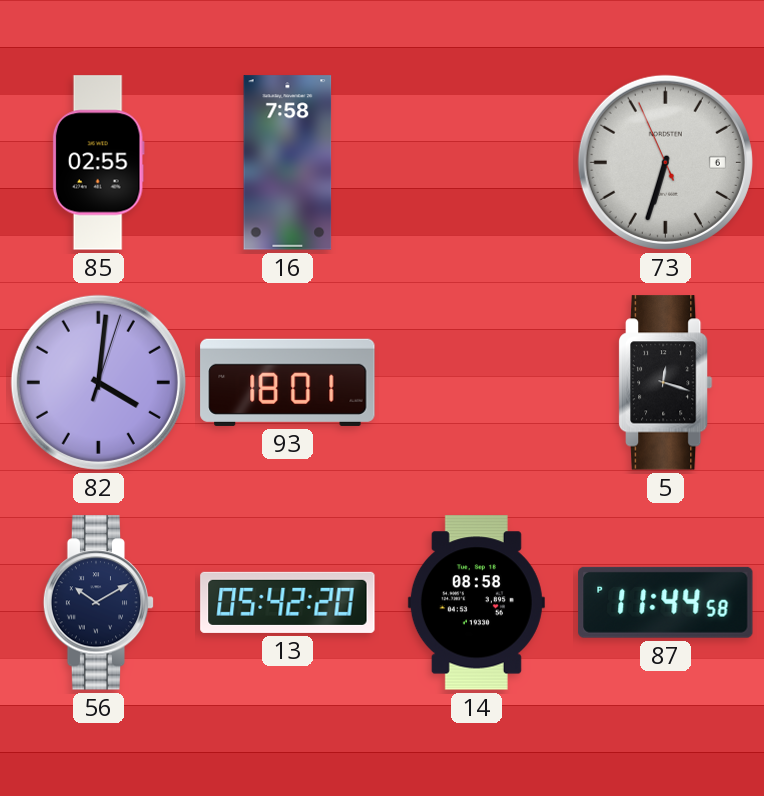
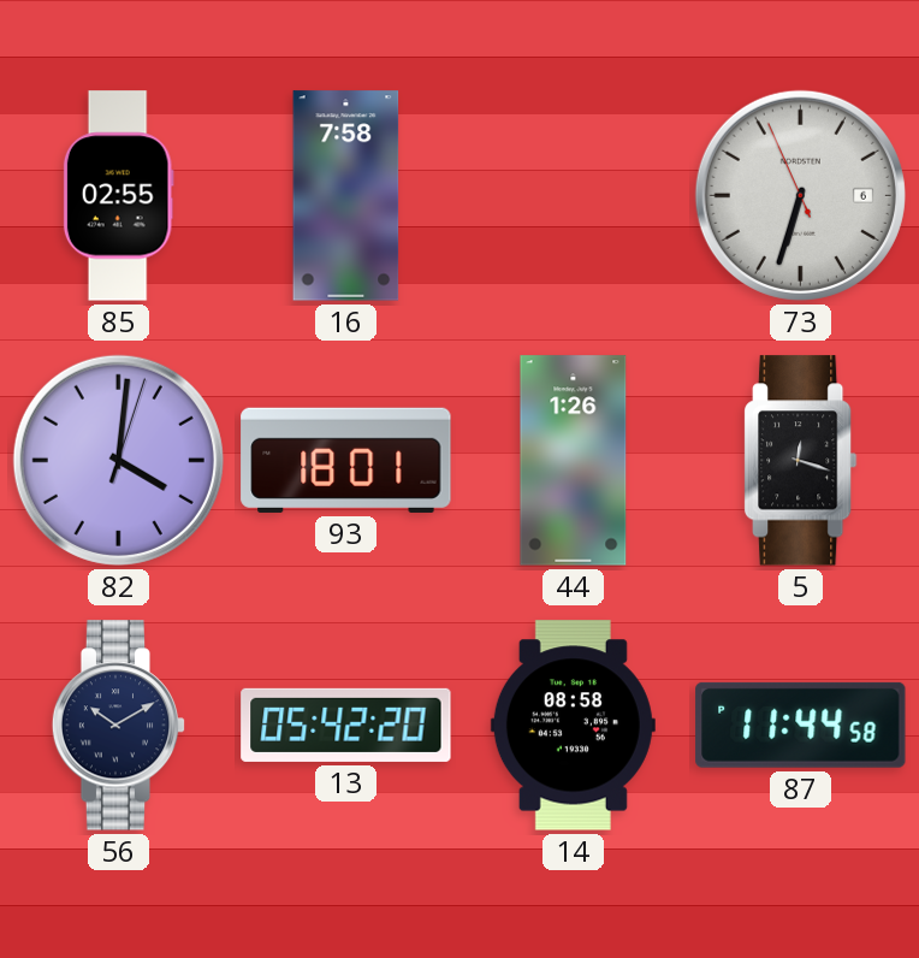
44: none -> 1:26 (574, 461)
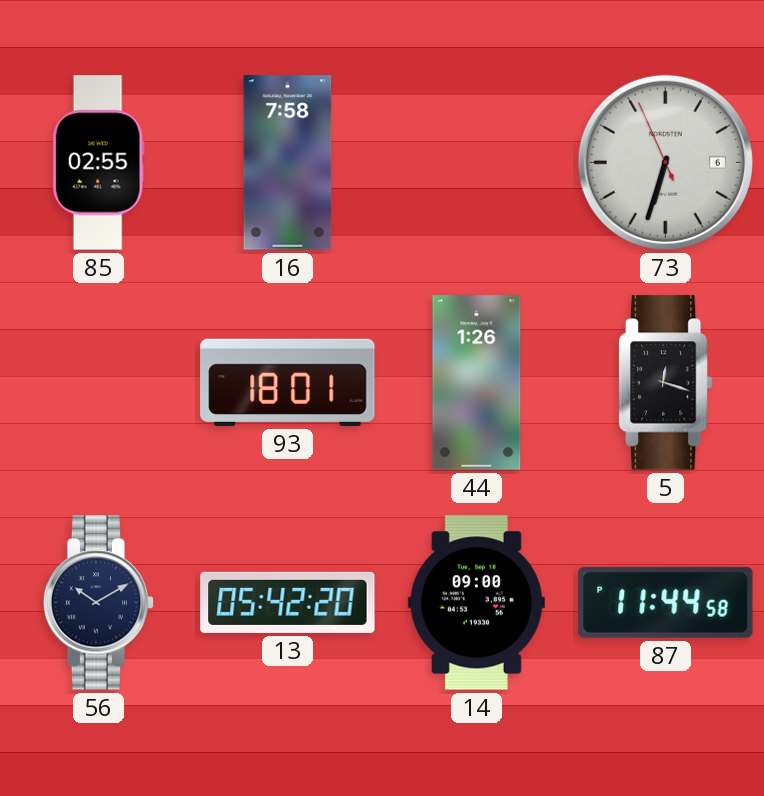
82: 4:01 -> none (118, 460)
14: 08:58 -> 09:00 (476, 603)
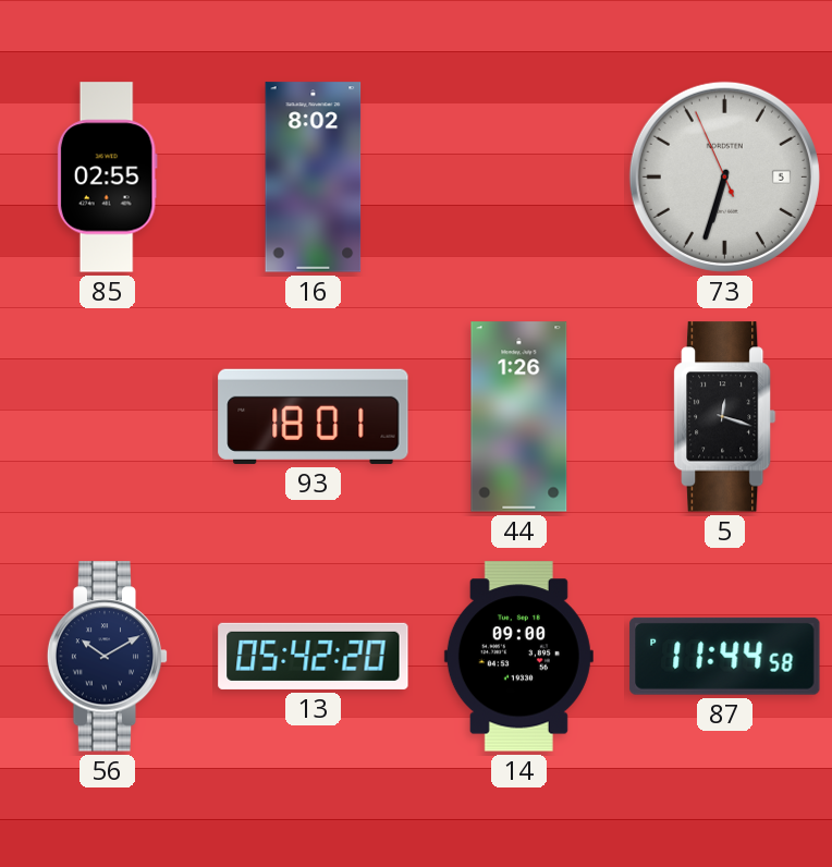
16: 7:58 -> 8:02 (314, 178)
73 date: 6 -> 5 (724, 176)
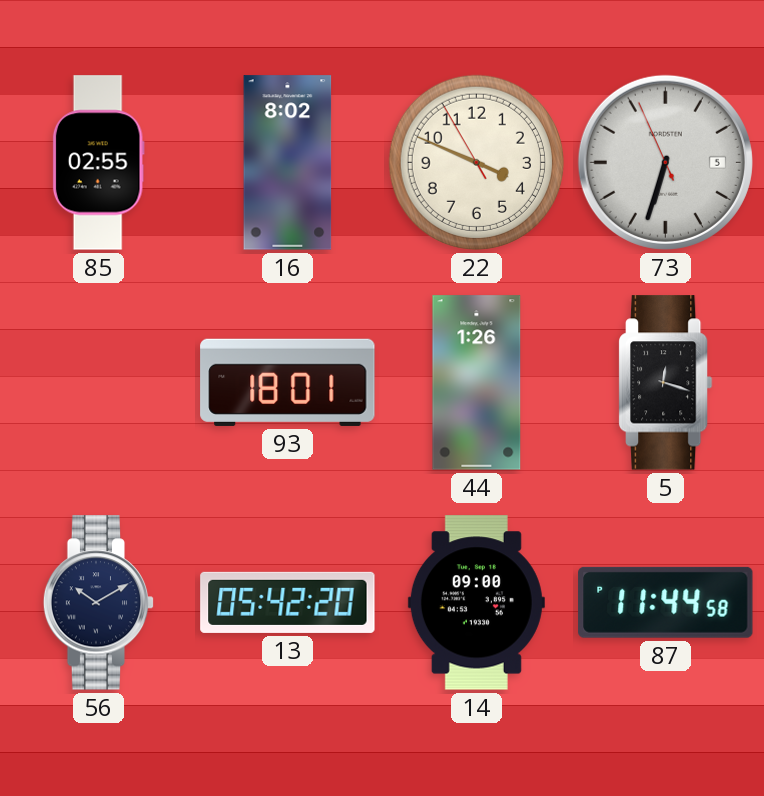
22: none -> 3:48 (476, 162)
